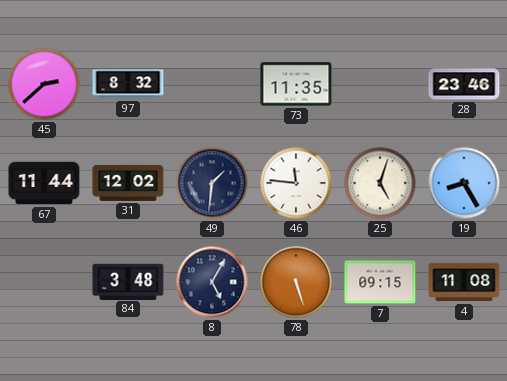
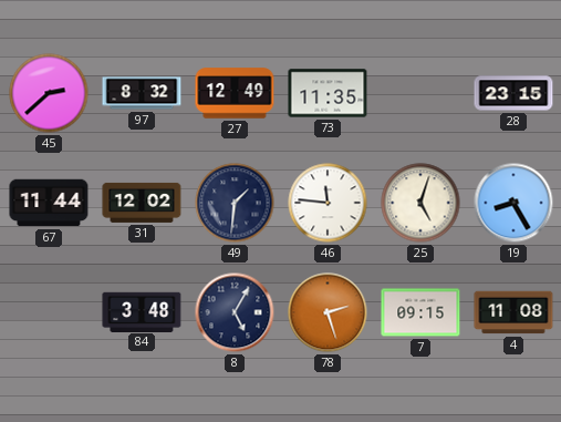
27: none -> 12:49 (235, 93)
28: 23:46 -> 23:15 (513, 93)
78: 5:27 -> 2:27 (328, 312)
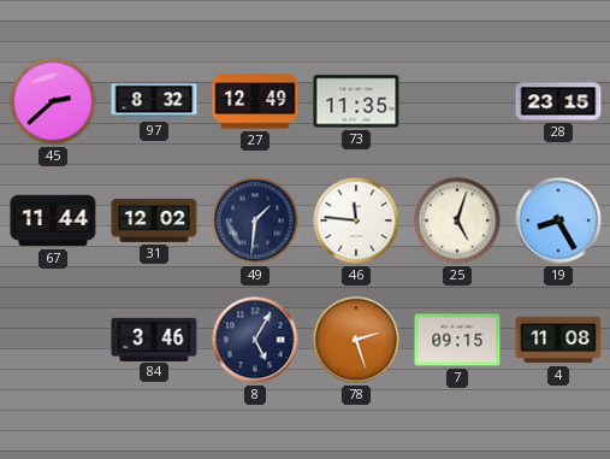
84: 3:48 -> 3:46 (154, 339)
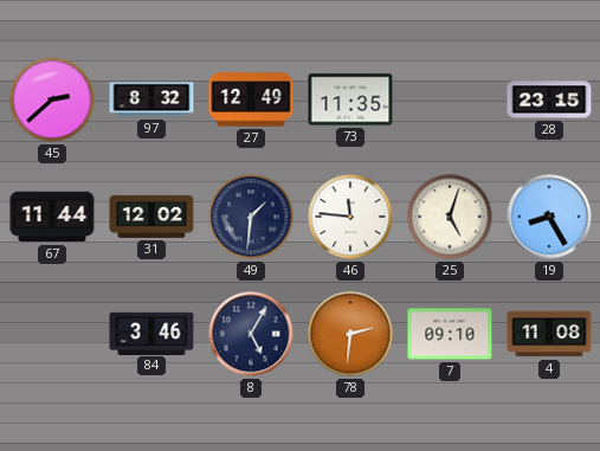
78: 2:27 -> 2:31 (350, 334)
7: 09:15 -> 09:10 (450, 334)
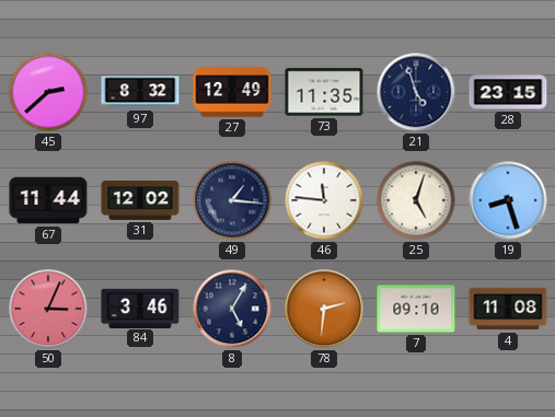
21: none -> 4:57 (416, 92)
49: 1:31 -> 1:16 (232, 200)
19: 8:25 -> 8:27 (508, 200)
50: none -> 3:04 (48, 309)
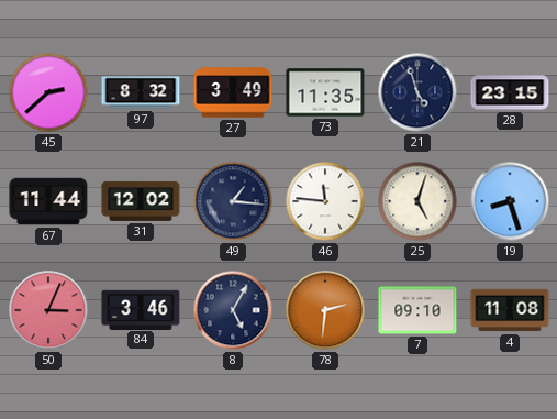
27: 12:49 -> 3:49 (233, 92)
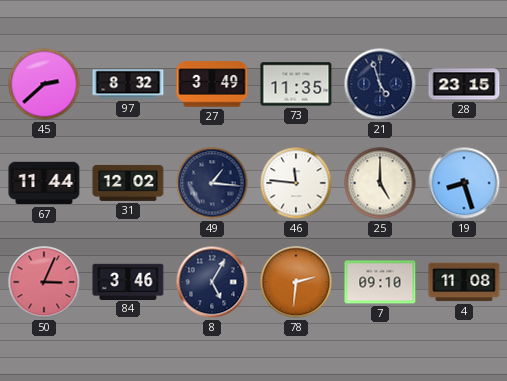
25: 5:03 -> 5:00 (380, 183)
